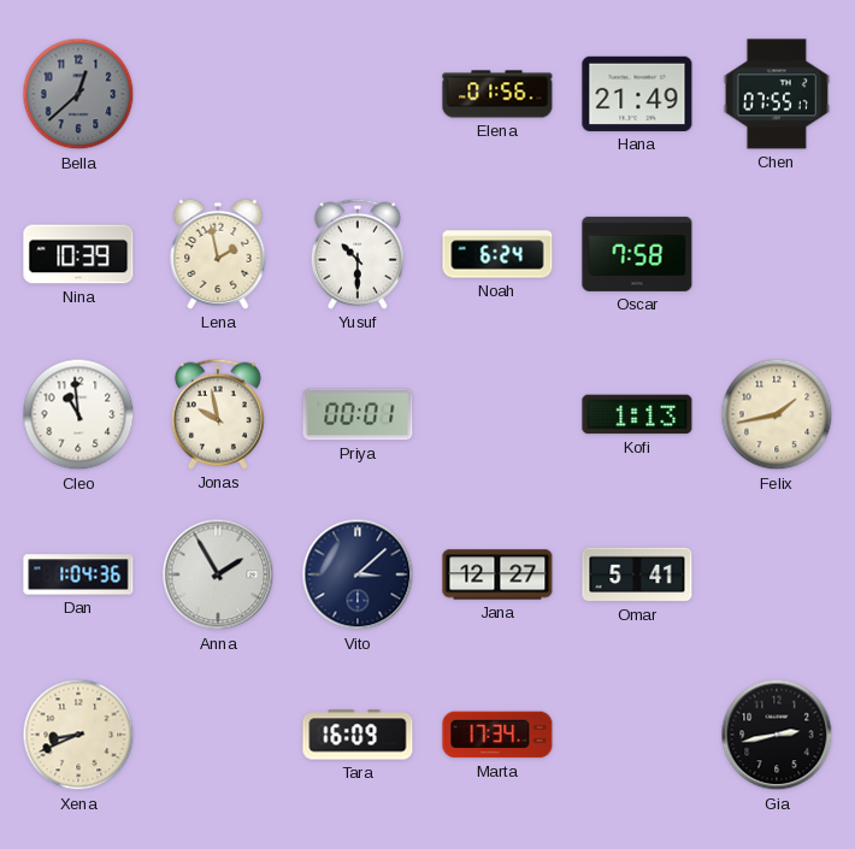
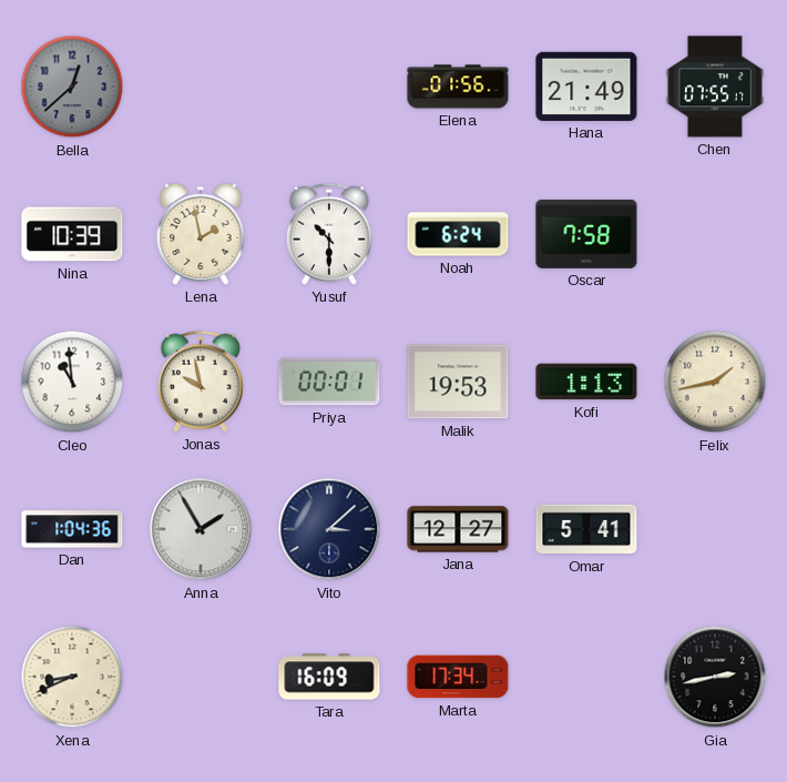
Malik: none -> 19:53 (458, 382)
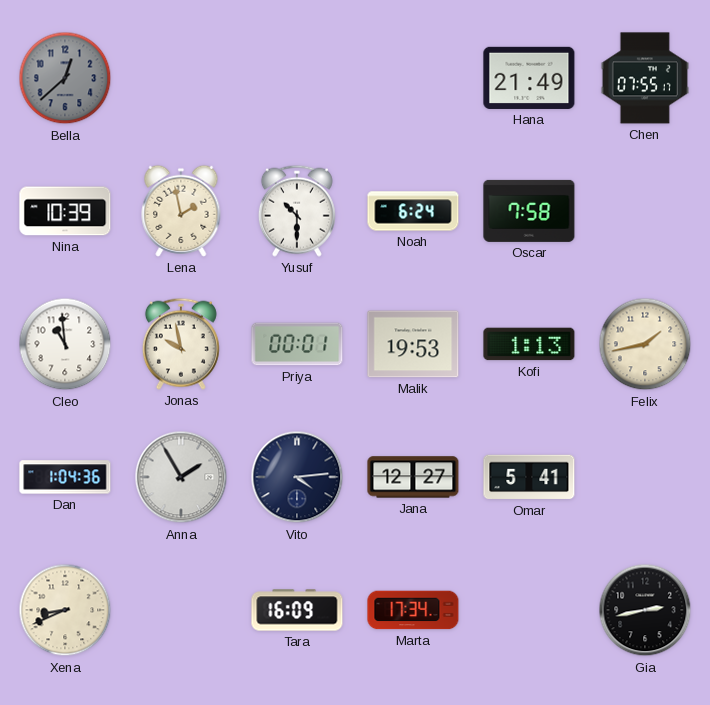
Elena: 01:56 -> none (458, 87)
Vito: 3:08 -> 4:14 (297, 477)
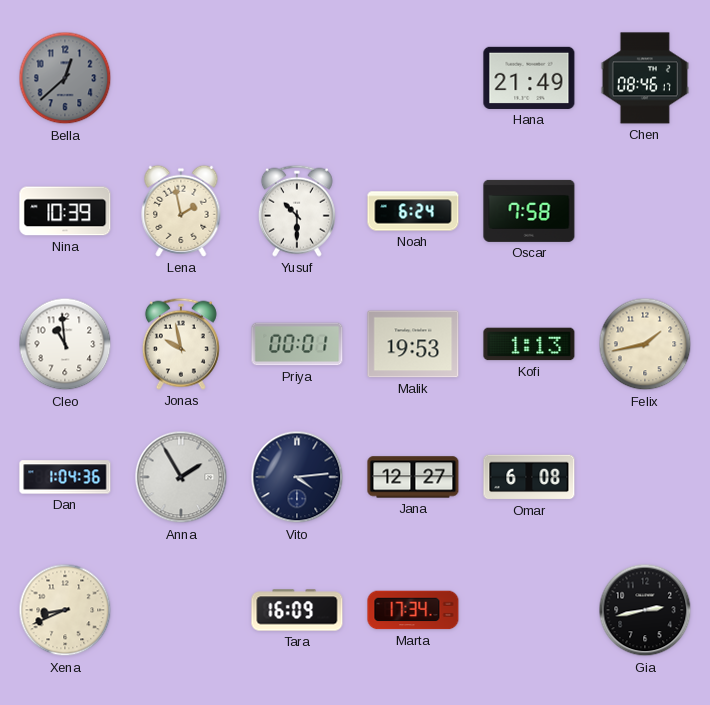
Chen: 07:55 -> 08:46 (645, 78)
Omar: 5:41 -> 6:08 (529, 477)
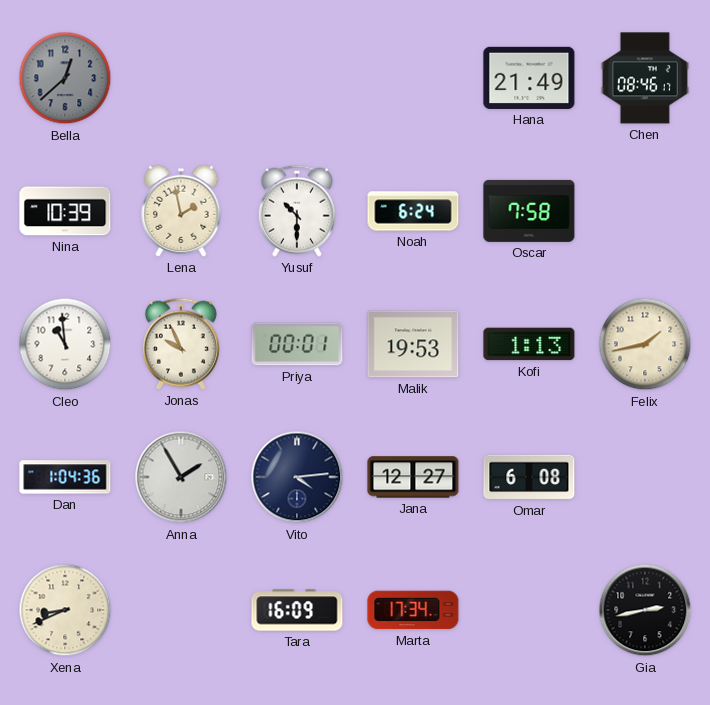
Jonas: 9:58 -> 9:56 (181, 344)
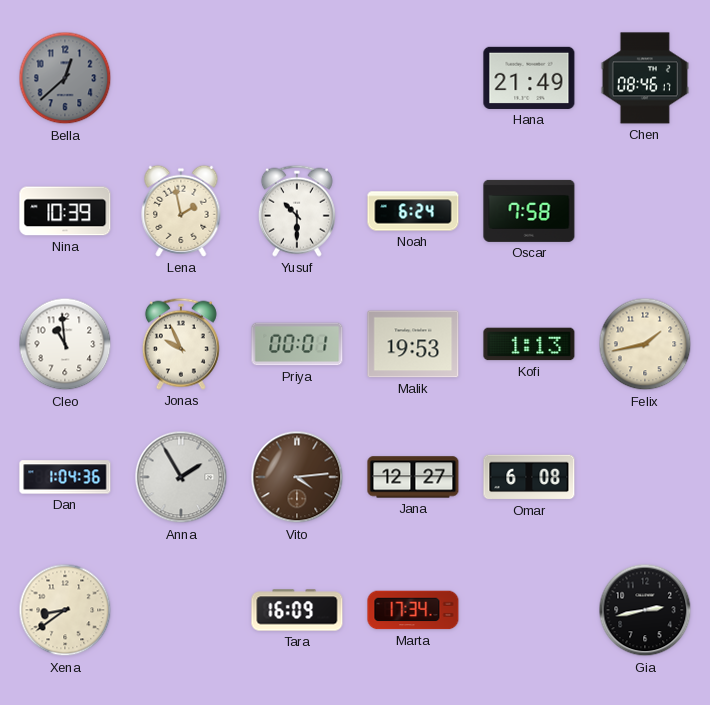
Vito dial: navy -> brown (297, 477)
Xena: 8:41 -> 8:39 (65, 610)
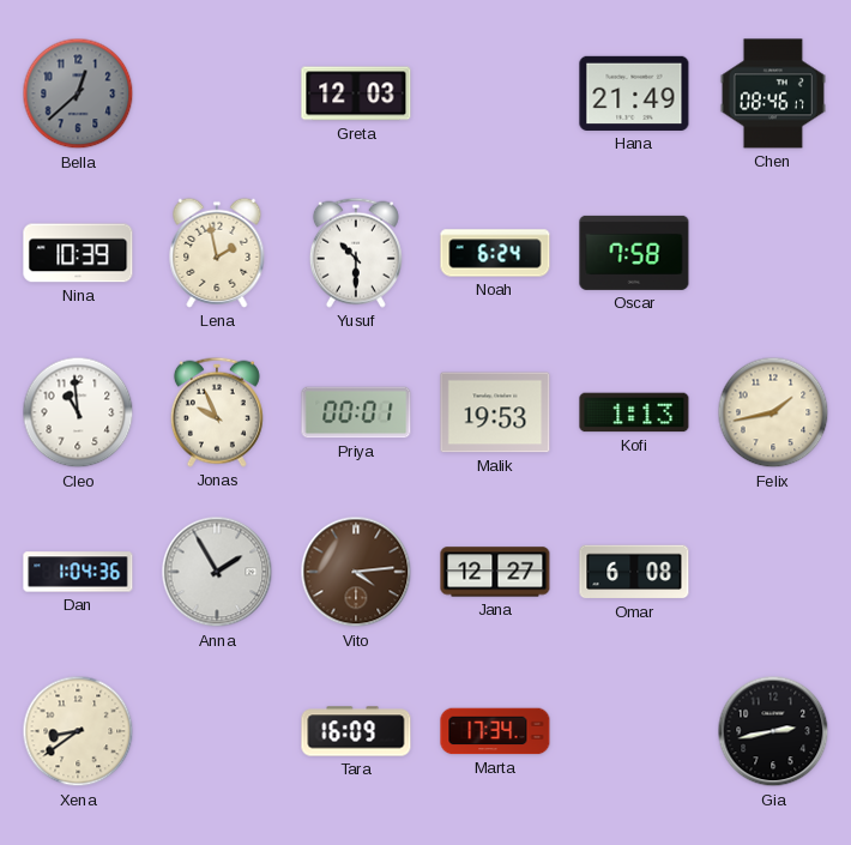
Greta: none -> 12:03 (356, 93)
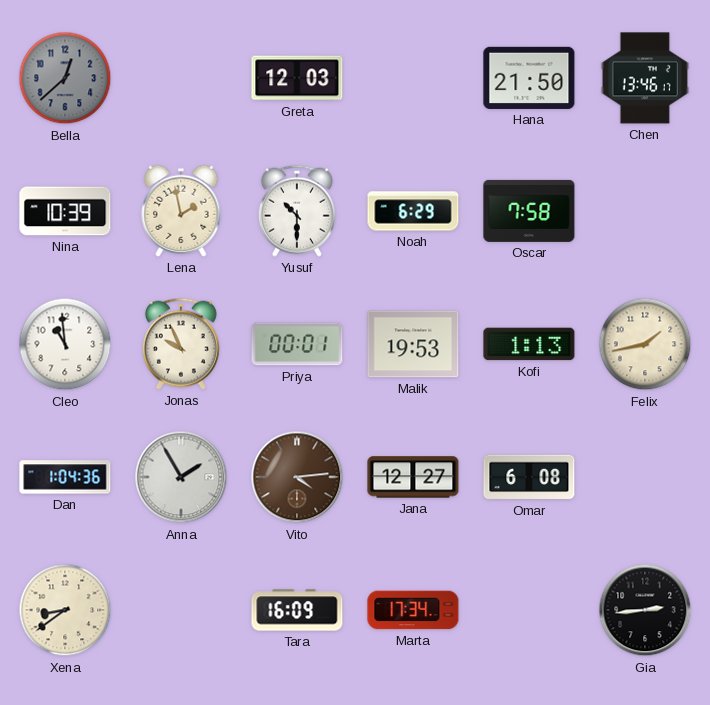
Hana: 21:49 -> 21:50 (529, 78)
Chen: 08:46 -> 13:46 (645, 78)
Noah: 6:24 -> 6:29 (413, 211)
Gia: 2:43 -> 2:44 (645, 610)
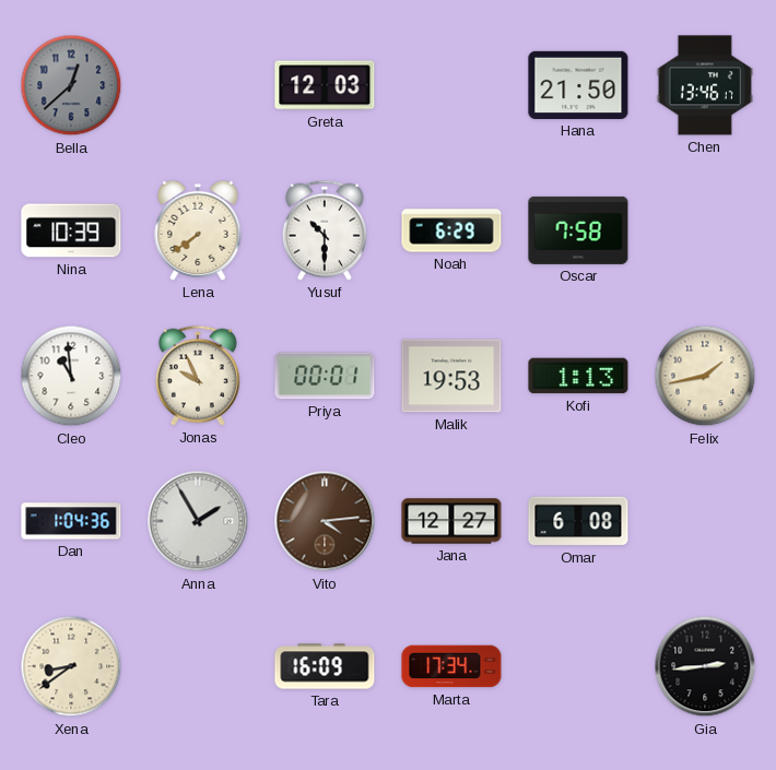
Lena: 1:58 -> 7:39 (198, 230)
